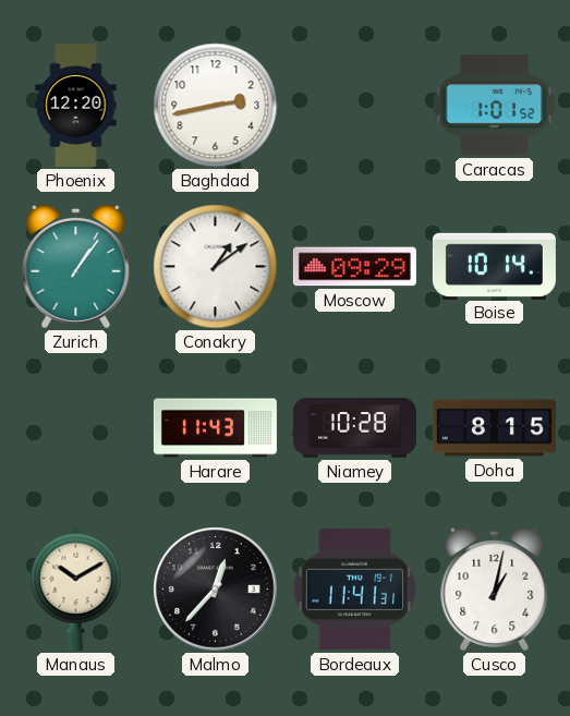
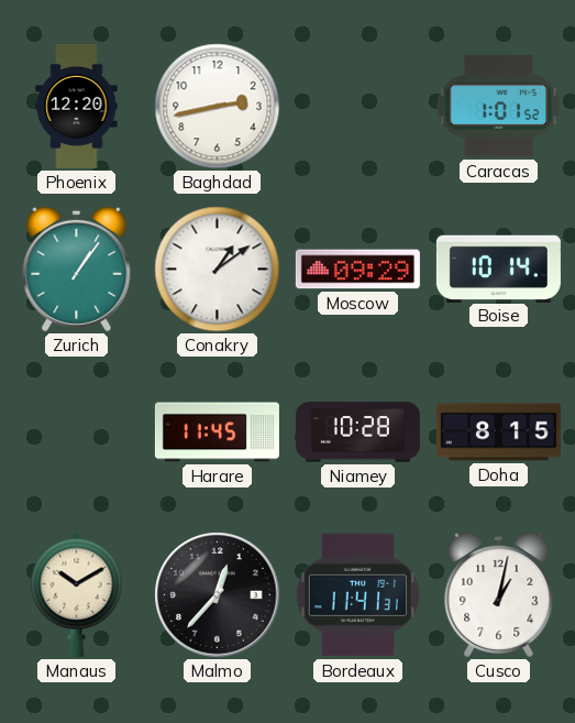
Harare: 11:43 -> 11:45 (217, 432)
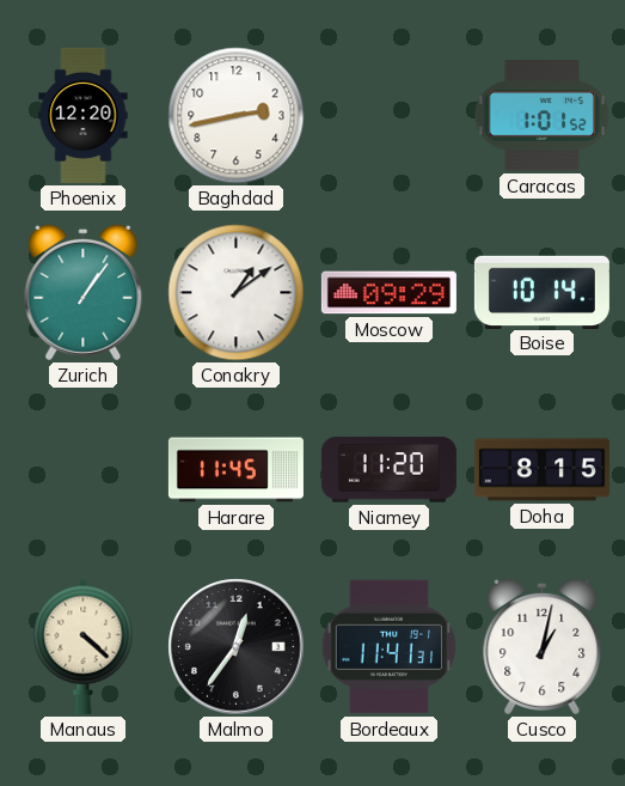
Niamey: 10:28 -> 11:20 (388, 470)
Manaus: 10:10 -> 4:22 (84, 646)
Malmo: 12:37 -> 12:36 (237, 647)
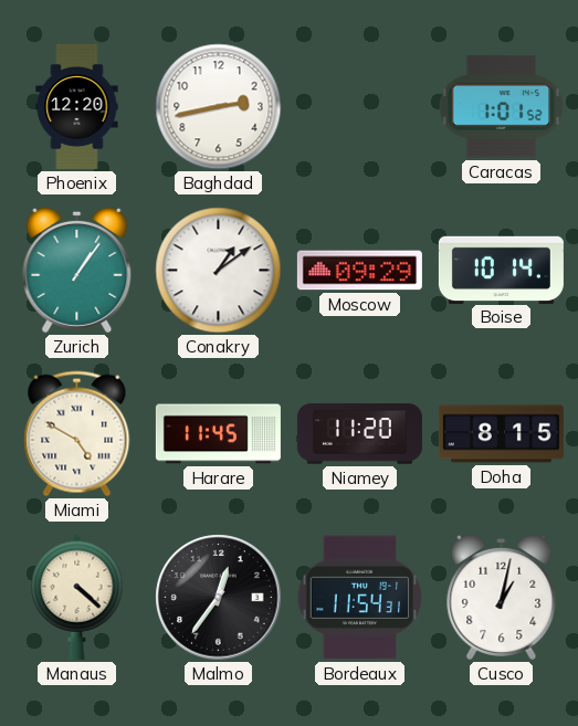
Miami: none -> 4:50 (77, 434)
Bordeaux: 11:41 -> 11:54 (360, 598)
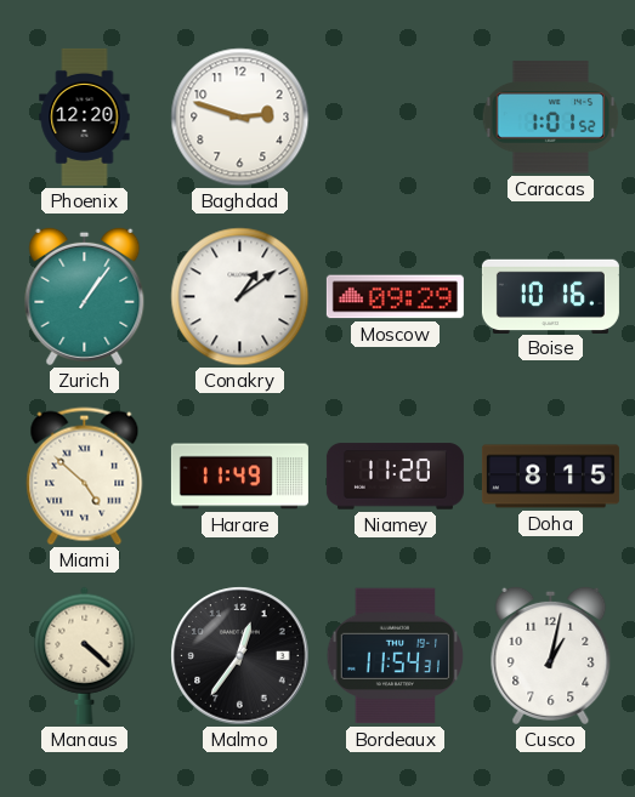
Baghdad: 2:43 -> 2:48 (240, 118)
Boise: 10:14 -> 10:16 (550, 296)
Miami: 4:50 -> 4:52 (85, 477)
Harare: 11:45 -> 11:49 (239, 477)
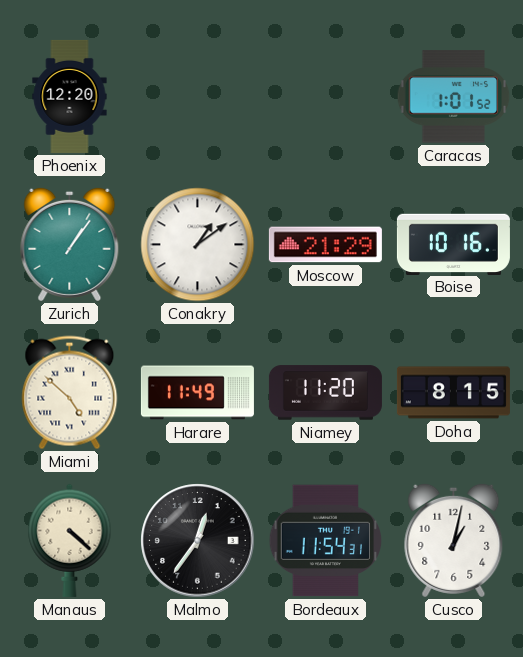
Baghdad: 2:48 -> none (240, 118)
Moscow: 09:29 -> 21:29 (325, 245)
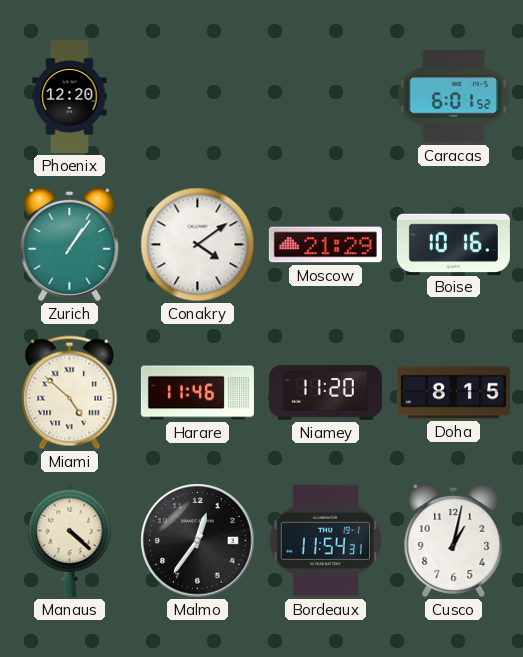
Caracas: 1:01 -> 6:01 (454, 97)
Conakry: 1:09 -> 4:09 (198, 245)
Harare: 11:49 -> 11:46 (197, 393)
